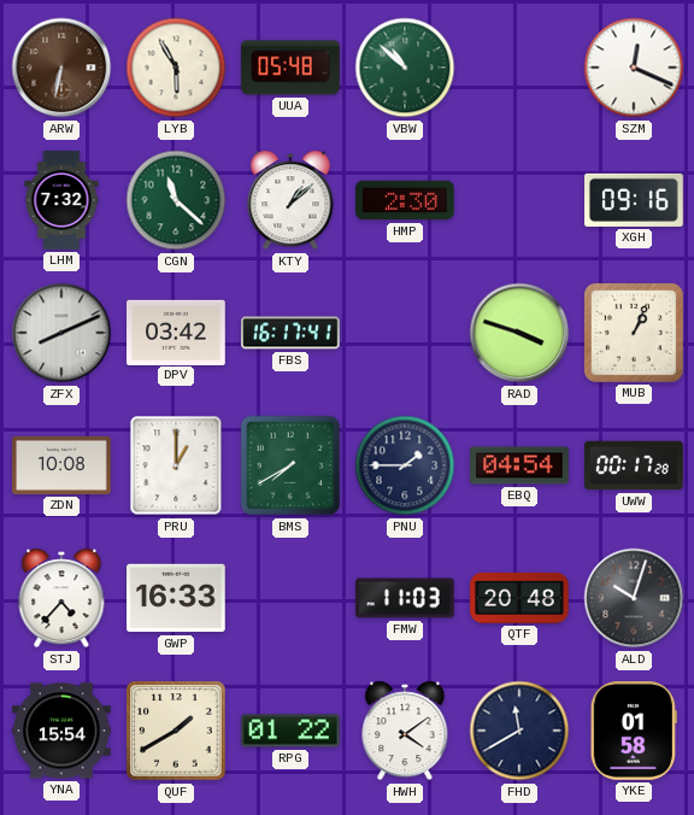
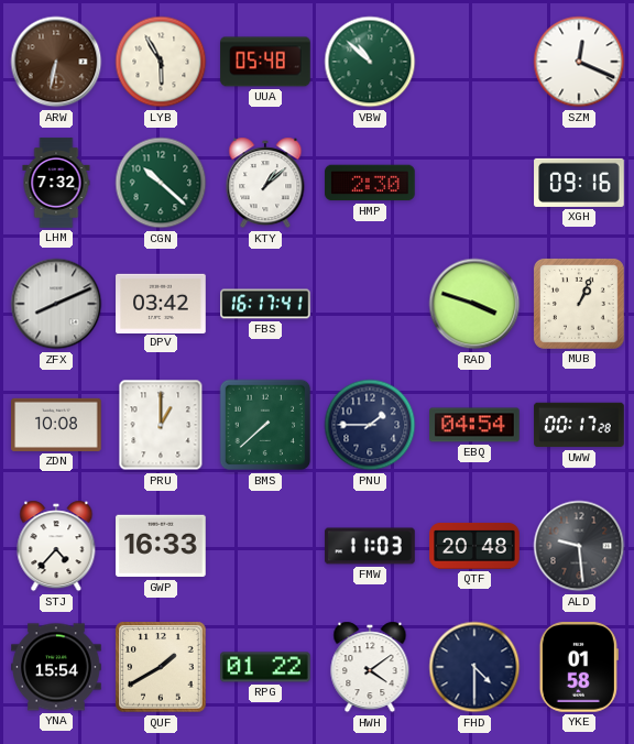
CGN: 11:22 -> 10:22 (161, 183)
BMS: 7:40 -> 7:38 (265, 425)
ALD: 10:03 -> 9:29 (579, 546)
FHD: 11:40 -> 4:30 (474, 667)
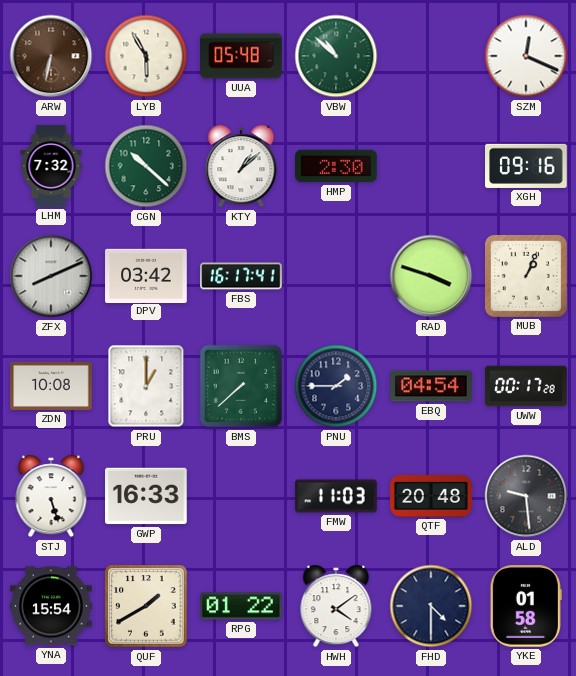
STJ: 4:37 -> 5:27 (51, 496)
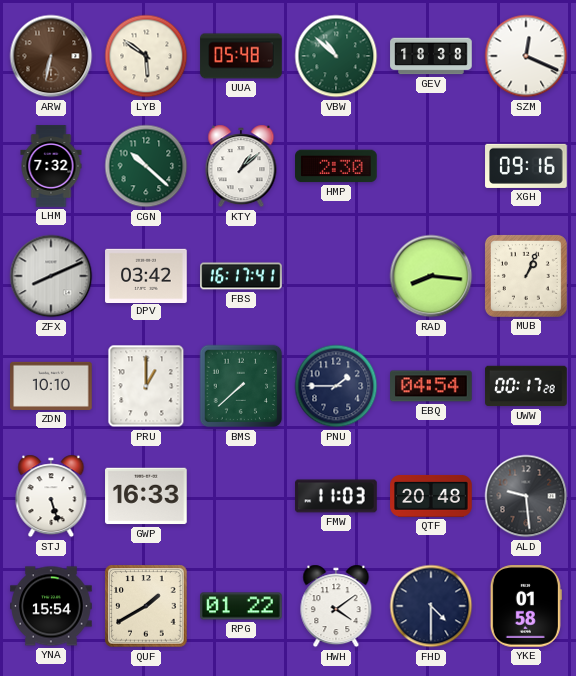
LYB: 5:55 -> 5:51 (146, 56)
GEV: none -> 18:38 (431, 56)
RAD: 3:48 -> 8:16 (431, 276)
ZDN: 10:08 -> 10:10 (51, 386)
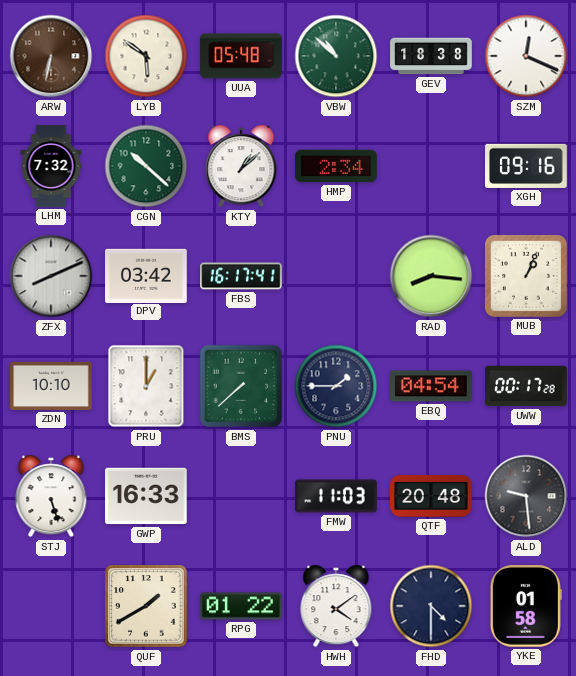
HMP: 2:30 -> 2:34 (336, 166)
YNA: 15:54 -> none (51, 606)
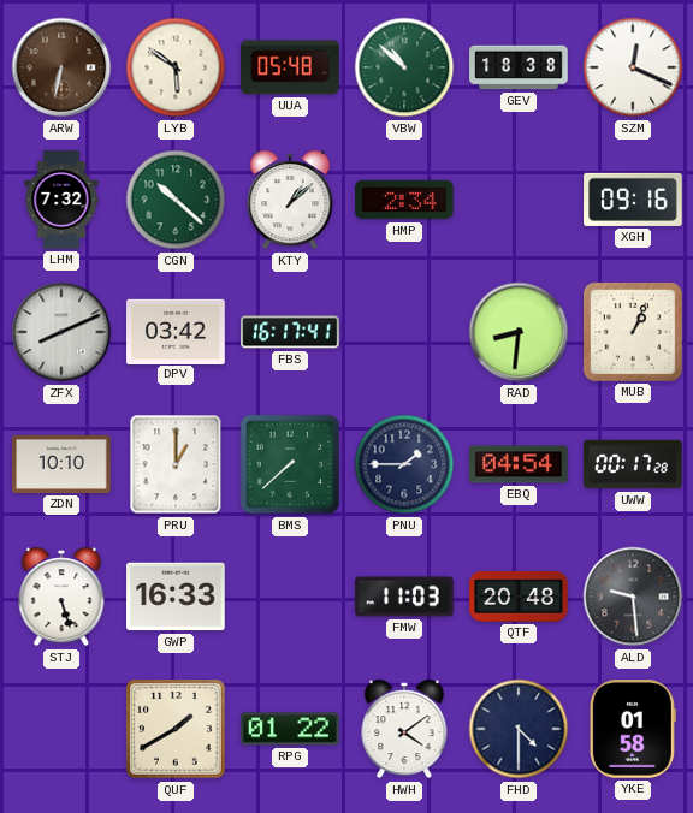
RAD: 8:16 -> 8:31 (519, 332)
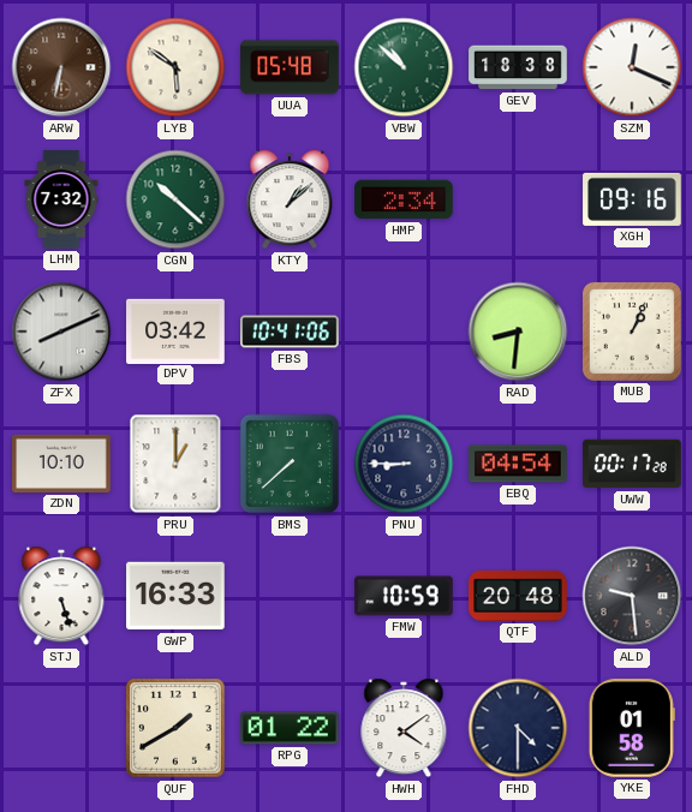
FBS: 16:17 -> 10:41 (290, 332)
PNU: 1:45 -> 8:45 (404, 464)
FMW: 11:03 -> 10:59 (404, 596)
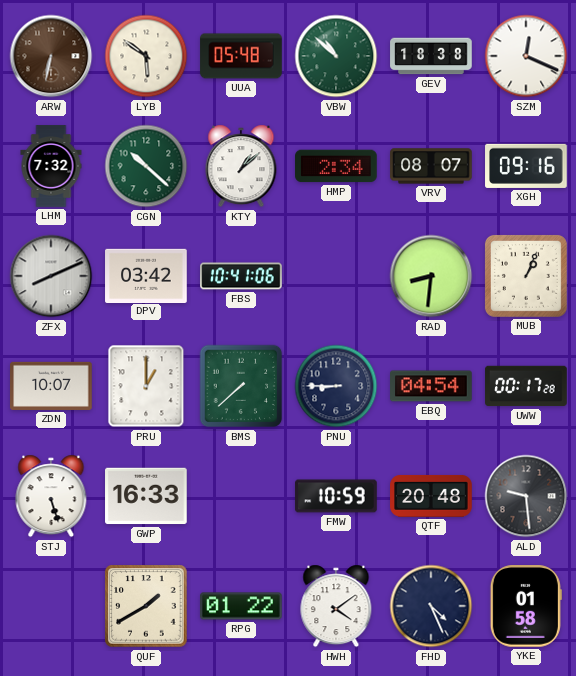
VRV: none -> 08:07 (431, 166)
ZDN: 10:10 -> 10:07 (51, 386)
FHD: 4:30 -> 4:26 (431, 606)
